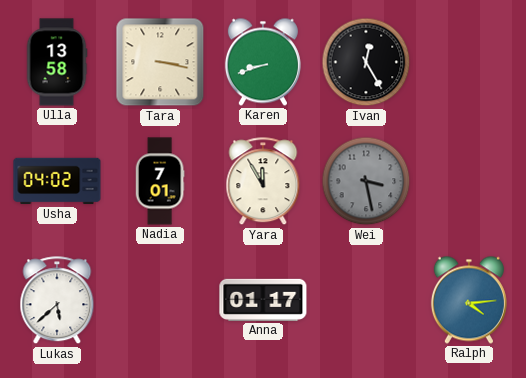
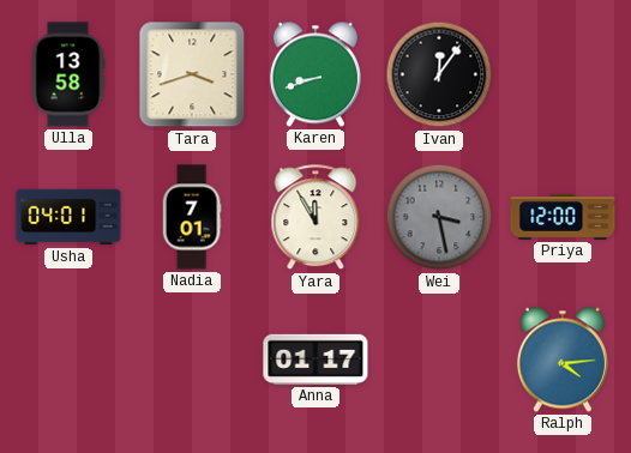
Tara: 3:17 -> 3:42 (192, 74)
Ivan: 12:25 -> 12:06 (439, 74)
Usha: 04:02 -> 04:01 (68, 217)
Priya: none -> 12:00 (563, 218)
Lukas: 5:38 -> none (57, 301)
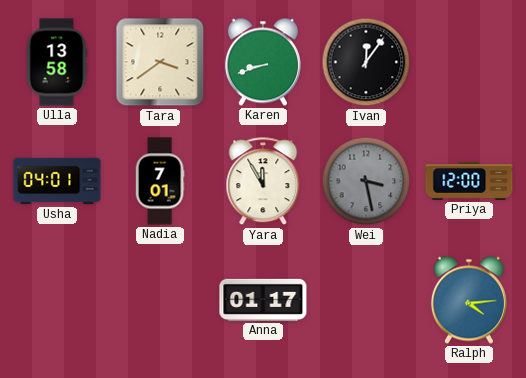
Tara: 3:42 -> 3:39 (160, 62)
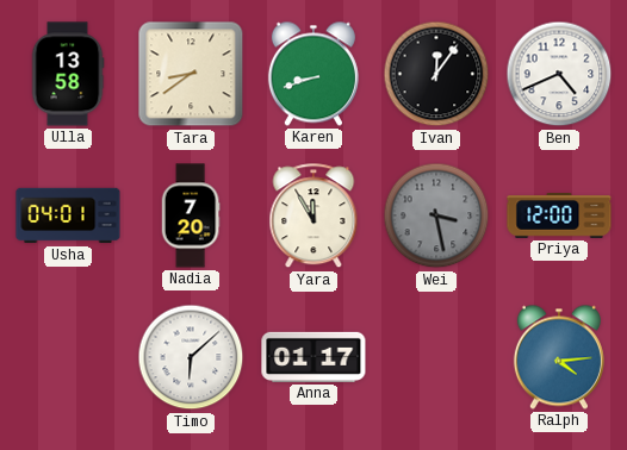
Tara: 3:39 -> 8:39 (191, 74)
Ben: none -> 4:41 (559, 74)
Nadia: 7:01 -> 7:20 (191, 215)
Timo: none -> 6:08 (191, 357)
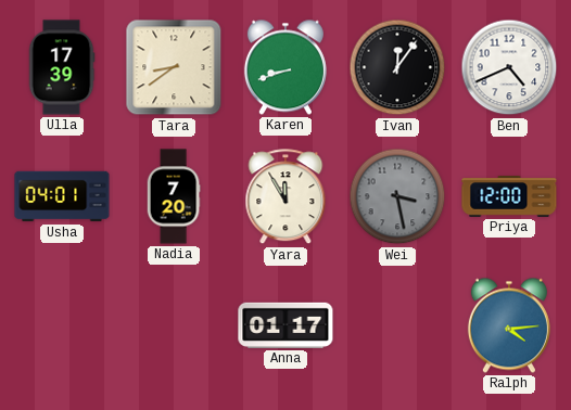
Ulla: 13:58 -> 17:39 (62, 67)
Timo: 6:08 -> none (191, 357)
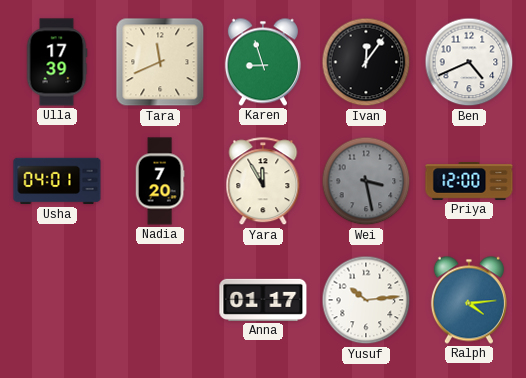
Tara: 8:39 -> 11:41 (160, 62)
Karen: 8:42 -> 8:57 (263, 62)
Yusuf: none -> 10:14 (366, 300)
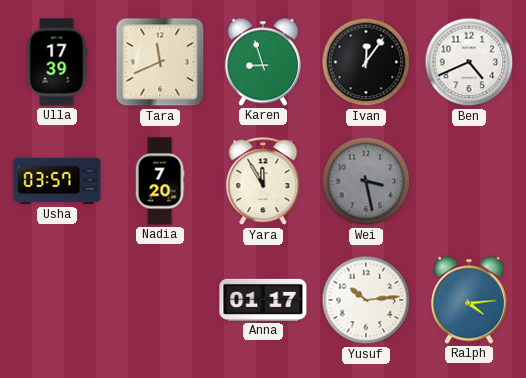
Usha: 04:01 -> 03:57 (57, 181)
Priya: 12:00 -> none (469, 182)
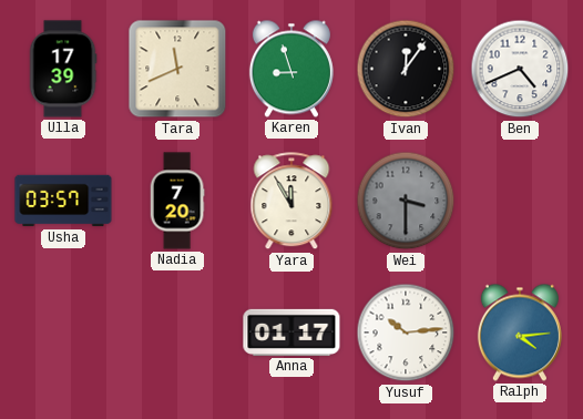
Wei: 3:28 -> 3:30 (406, 201)
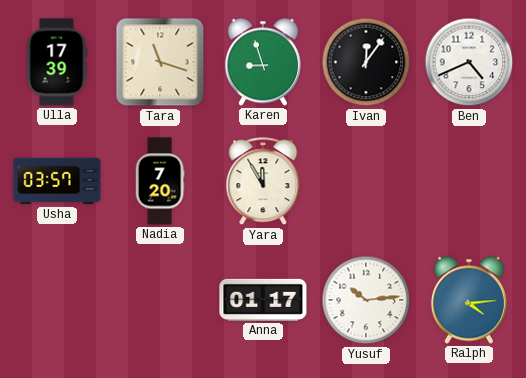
Tara: 11:41 -> 11:18 (160, 62)
Wei: 3:30 -> none (406, 201)
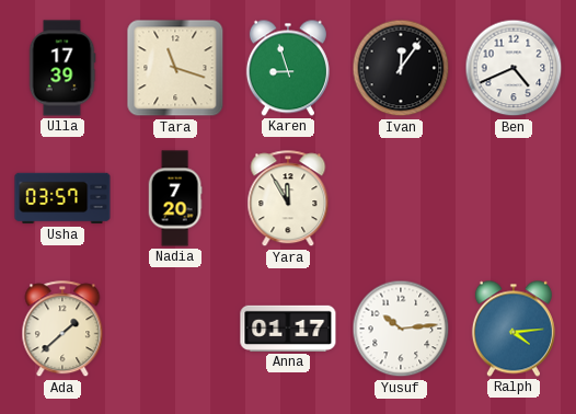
Ada: none -> 1:38 (62, 330)
